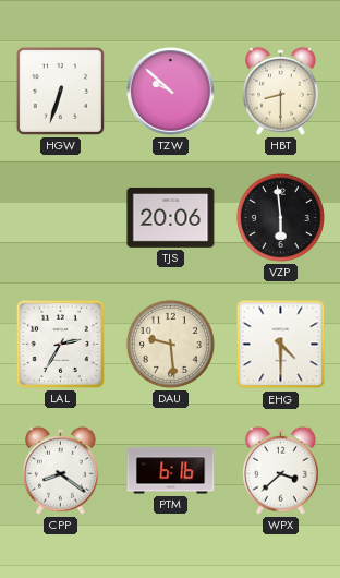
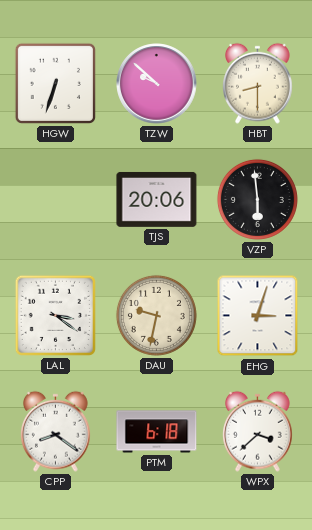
LAL: 2:35 -> 3:21 (55, 315)
DAU: 9:29 -> 9:32 (156, 315)
EHG: 4:30 -> 3:03 (258, 316)
PTM: 6:16 -> 6:18 (157, 432)
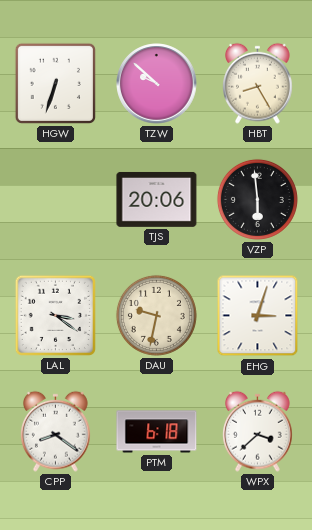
HBT: 8:30 -> 8:25 (258, 83)
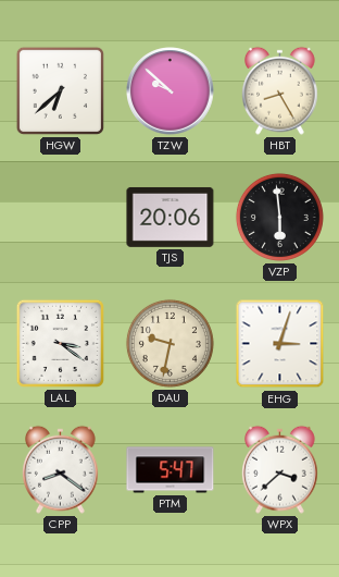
HGW: 6:33 -> 6:38 (60, 90)
PTM: 6:18 -> 5:47 (171, 470)
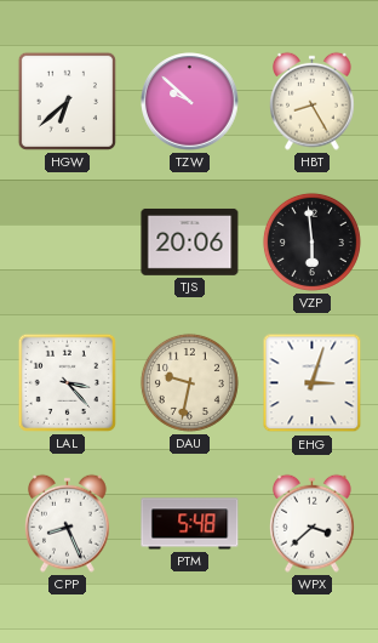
LAL: 3:21 -> 3:23 (67, 382)
CPP: 8:21 -> 8:26 (68, 523)
PTM: 5:47 -> 5:48 (190, 524)
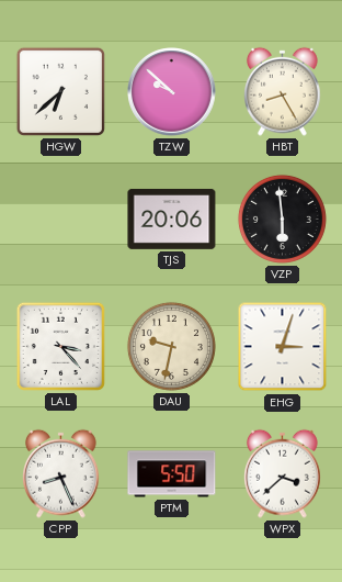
PTM: 5:48 -> 5:50 (172, 474)
